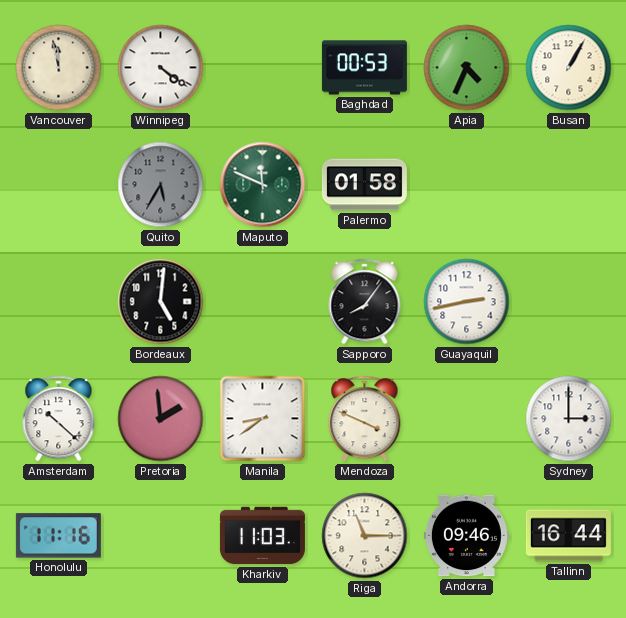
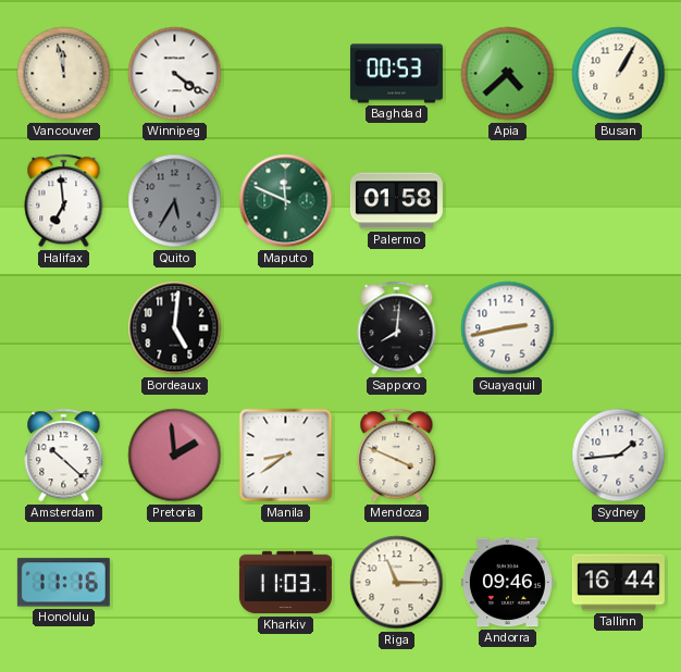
Apia: 4:34 -> 4:38 (508, 74)
Halifax: none -> 6:59 (64, 201)
Sapporo: 8:06 -> 8:01 (397, 328)
Sydney: 3:00 -> 1:44 (619, 456)
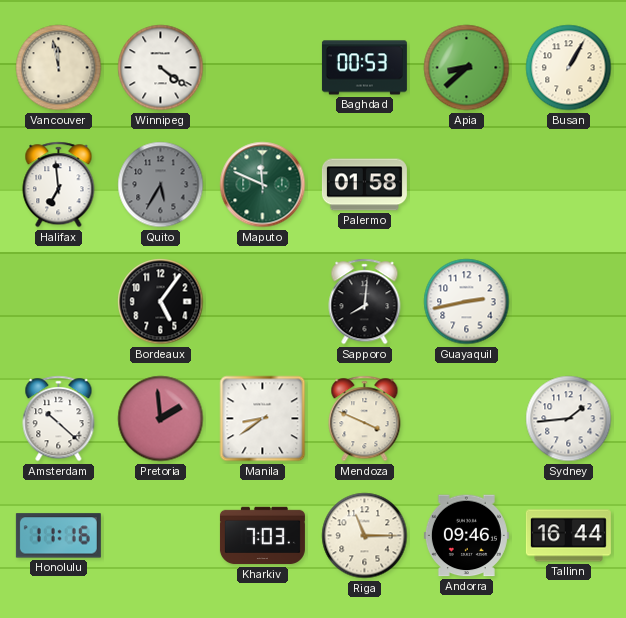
Apia: 4:38 -> 8:38 (467, 68)
Bordeaux: 5:01 -> 5:06 (161, 302)
Kharkiv: 11:03 -> 7:03 (262, 536)
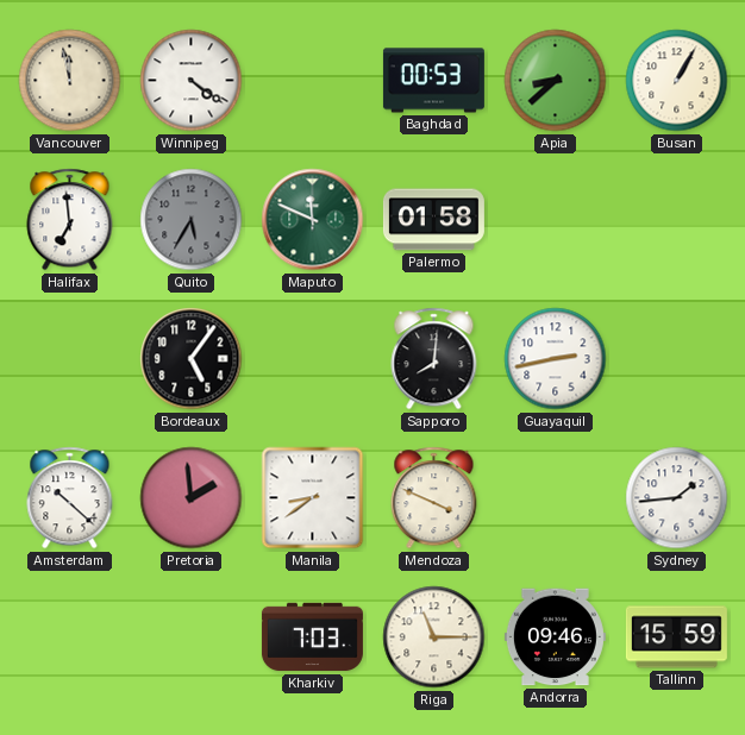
Honolulu: 11:16 -> none (58, 536)
Tallinn: 16:44 -> 15:59 (676, 637)
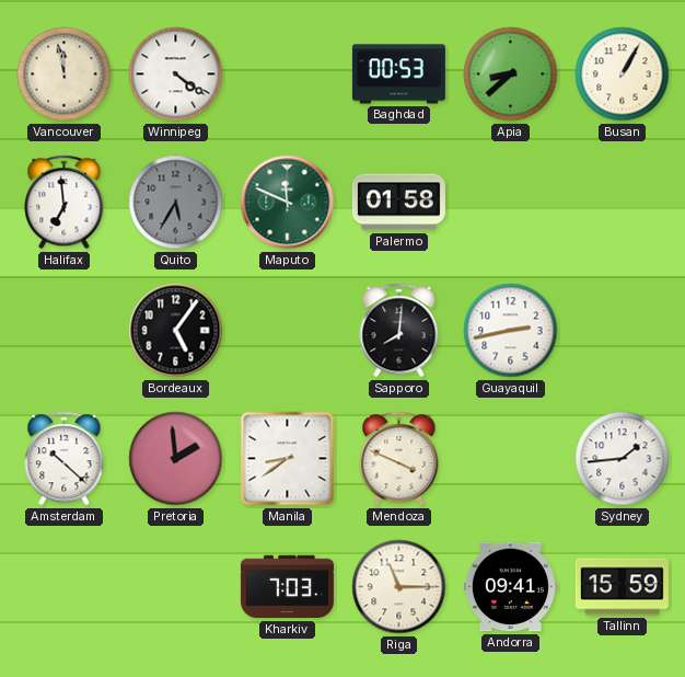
Andorra: 09:46 -> 09:41 (510, 587)
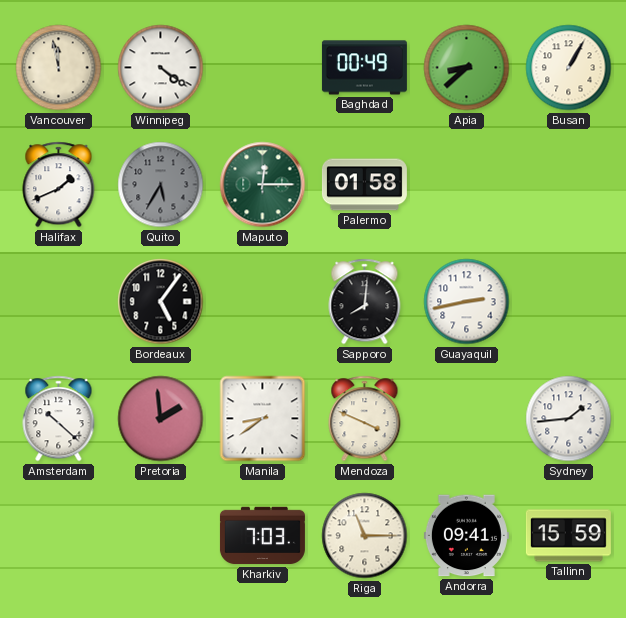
Baghdad: 00:53 -> 00:49 (364, 68)
Halifax: 6:59 -> 1:41 (59, 185)
Maputo: 11:49 -> 12:15 (263, 185)
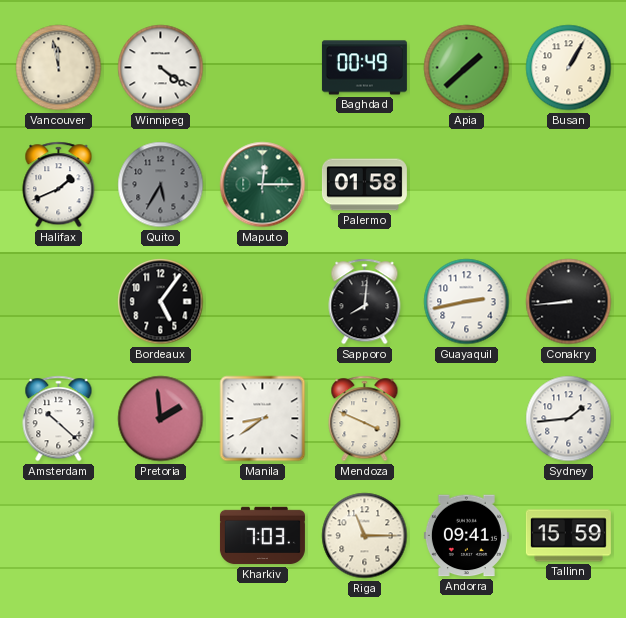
Apia: 8:38 -> 1:38 (467, 68)
Conakry: none -> 8:44 (569, 302)
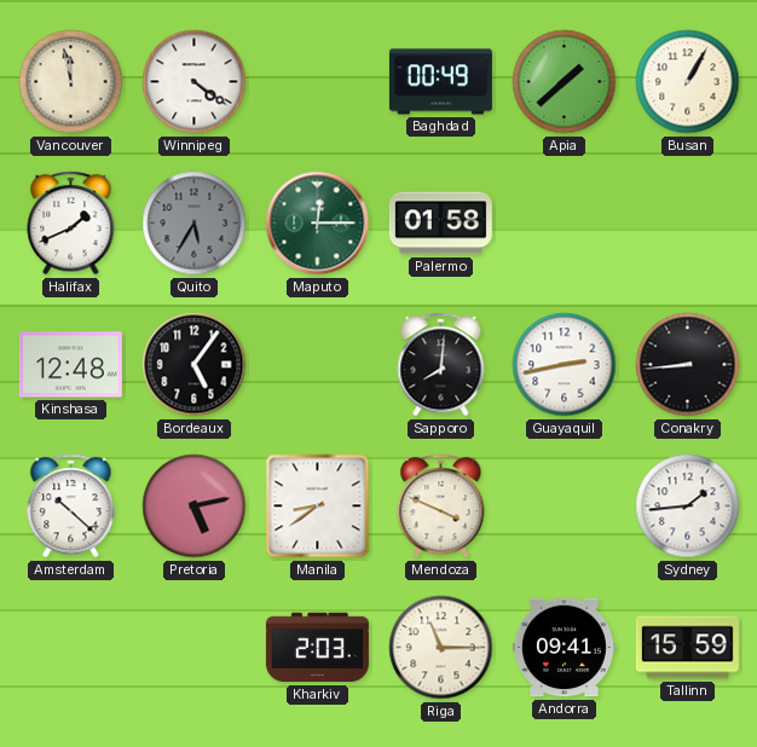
Kinshasa: none -> 12:48 (70, 365)
Pretoria: 1:59 -> 5:13 (195, 506)
Kharkiv: 7:03 -> 2:03 (317, 648)
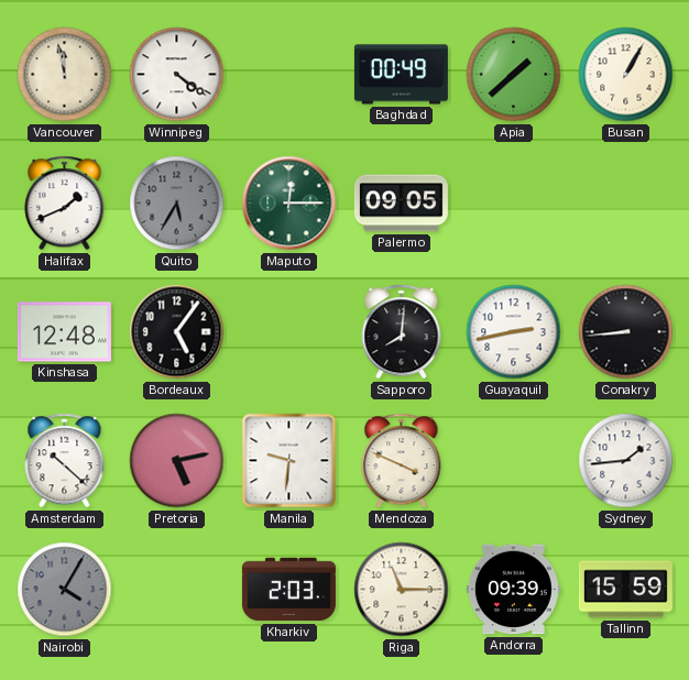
Palermo: 01:58 -> 09:05 (401, 204)
Manila: 8:39 -> 9:31 (289, 461)
Nairobi: none -> 4:05 (65, 590)
Andorra: 09:41 -> 09:39 (513, 590)
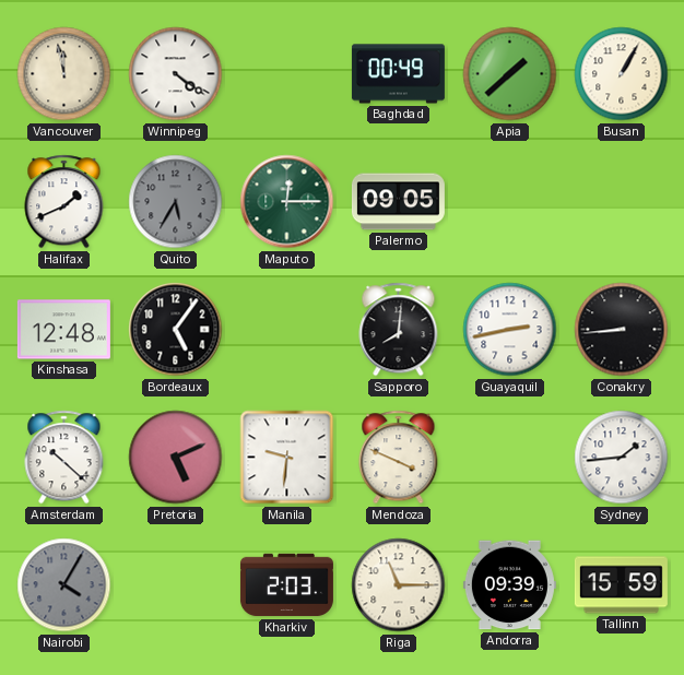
Pretoria: 5:13 -> 5:11 (176, 458)
